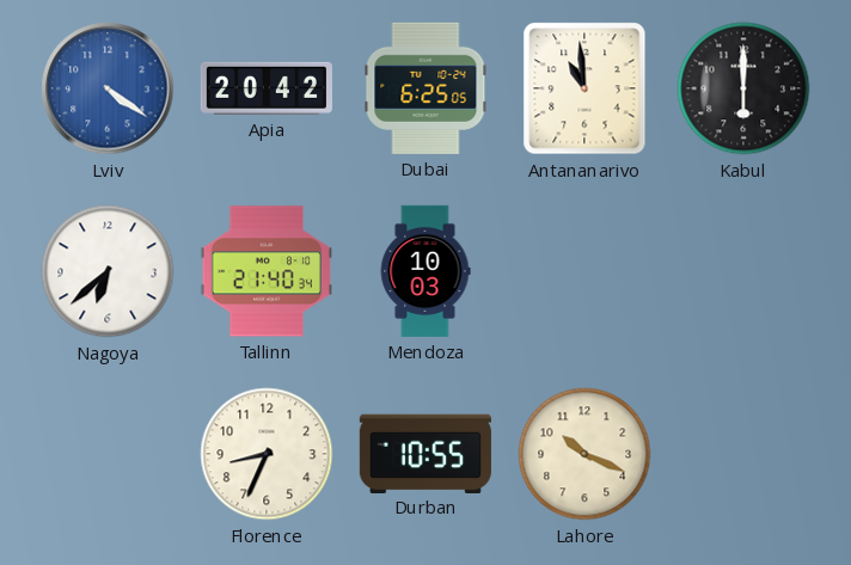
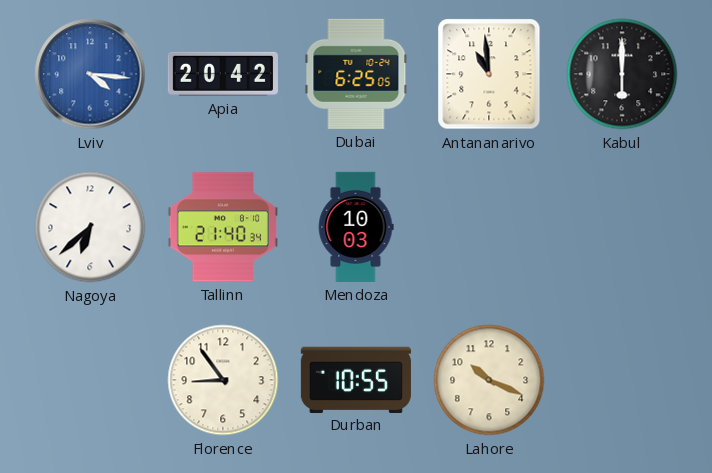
Lviv: 4:21 -> 4:16 (90, 74)
Florence: 8:34 -> 8:54 (223, 380)
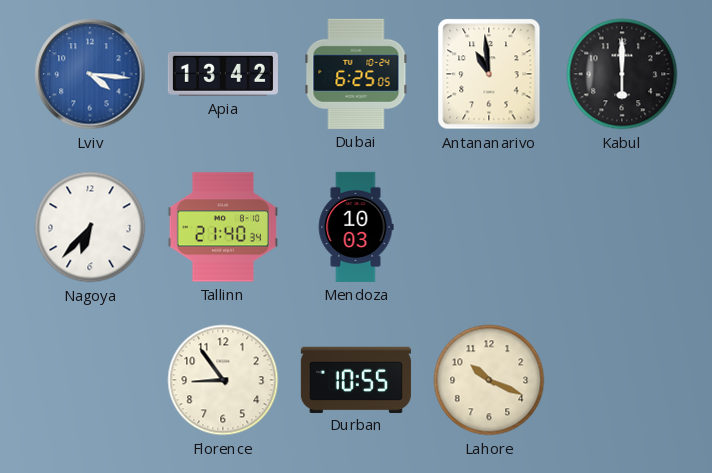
Apia: 20:42 -> 13:42 (223, 74)
Nagoya: 6:38 -> 6:37 (90, 227)
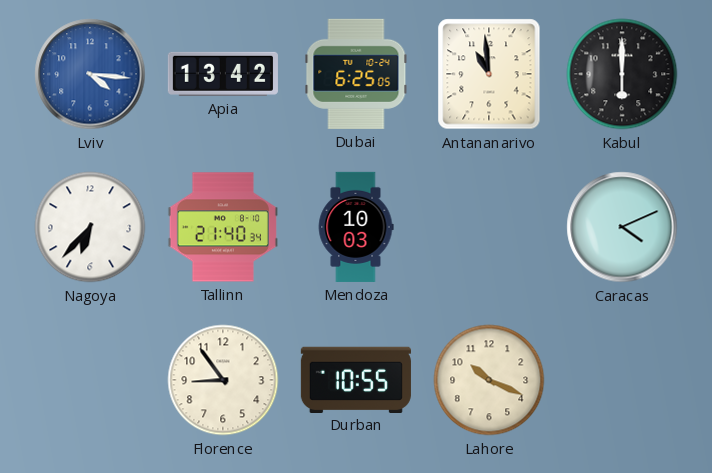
Caracas: none -> 4:11 (622, 227)
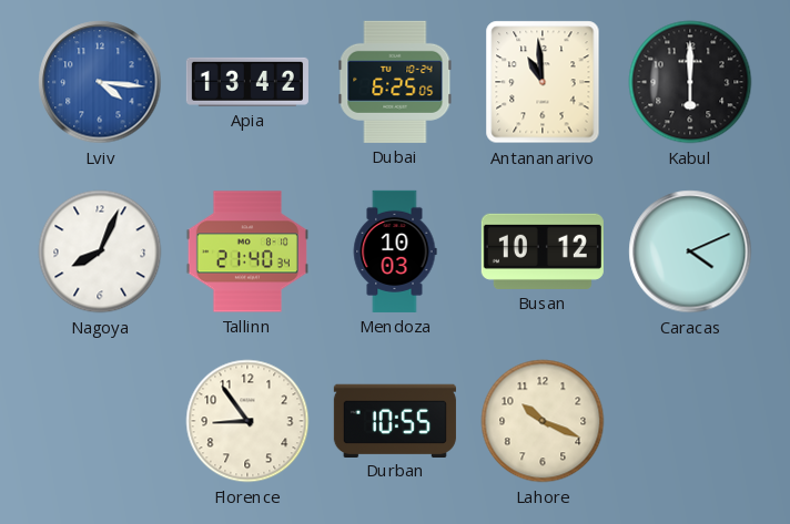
Nagoya: 6:37 -> 8:04 (100, 251)
Busan: none -> 10:12 (543, 251)
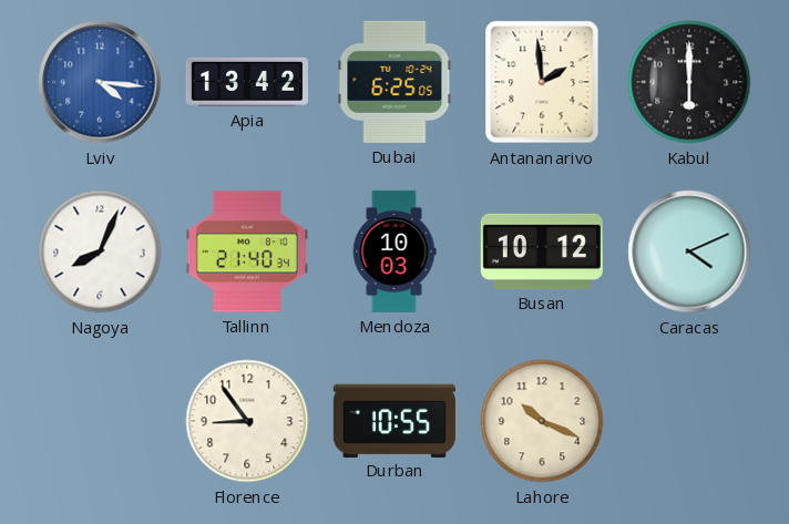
Antananarivo: 10:59 -> 1:59 (542, 82)
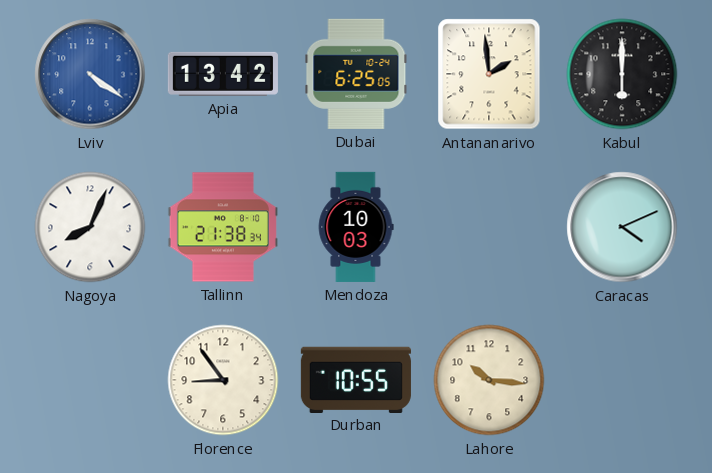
Lviv: 4:16 -> 4:21 (90, 74)
Tallinn: 21:40 -> 21:38 (223, 227)
Busan: 10:12 -> none (542, 251)
Lahore: 10:19 -> 10:16 (489, 380)
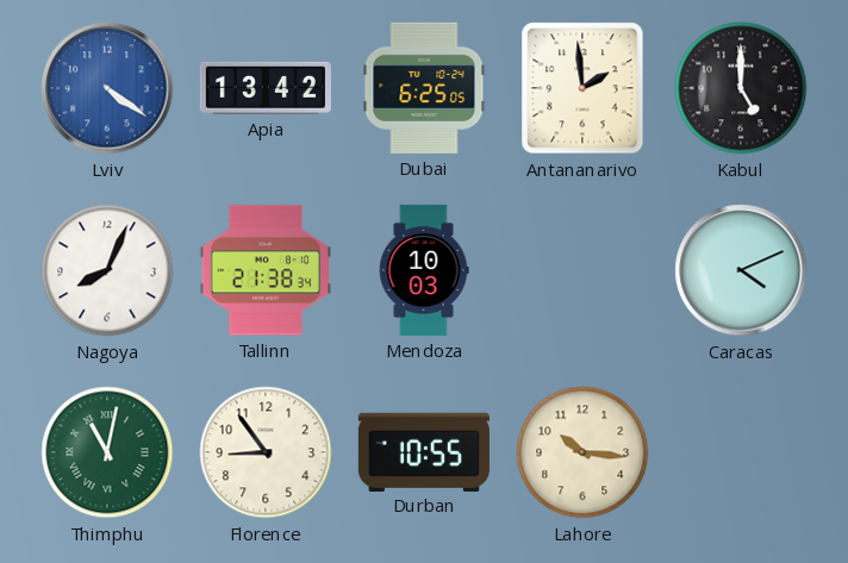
Kabul: 6:00 -> 5:00 (741, 88)
Thimphu: none -> 11:02 (107, 452)
